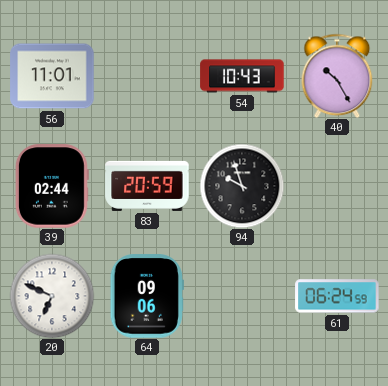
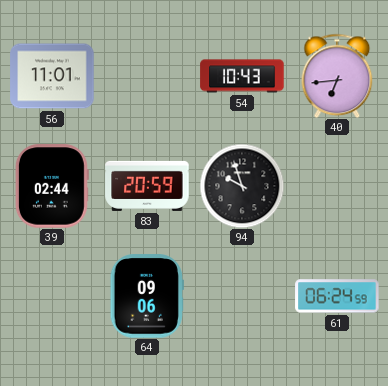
40: 10:25 -> 6:44 (337, 76)
20: 6:49 -> none (52, 296)
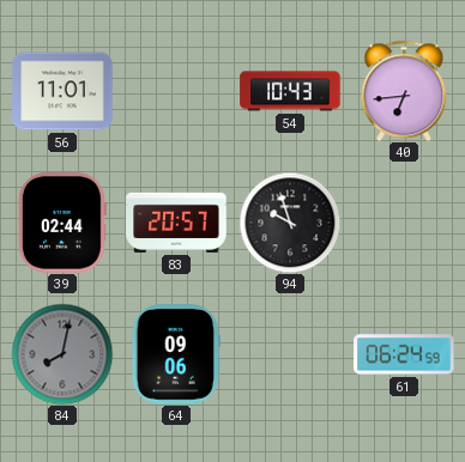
83: 20:59 -> 20:57 (176, 223)
84: none -> 8:02 (62, 354)
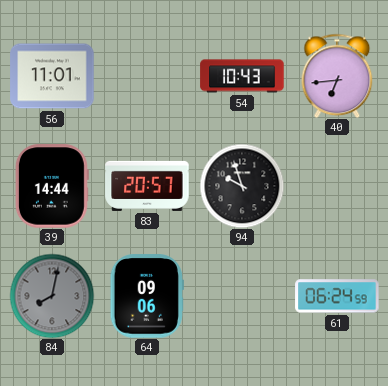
39: 02:44 -> 14:44 (52, 186)
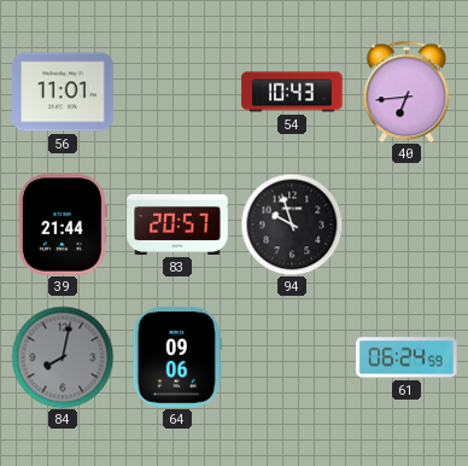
39: 14:44 -> 21:44 (63, 225)
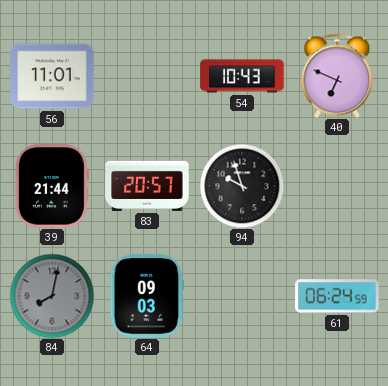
40: 6:44 -> 6:49 (337, 76)
64: 09:06 -> 09:03 (147, 296)
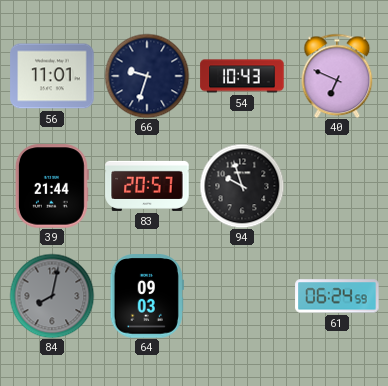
66: none -> 9:33 (147, 76)
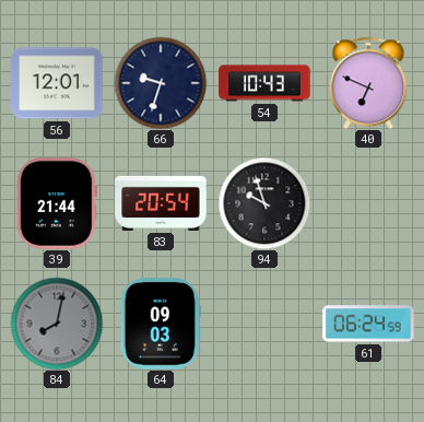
56: 11:01 -> 12:01 (57, 83)
83: 20:57 -> 20:54 (161, 203)
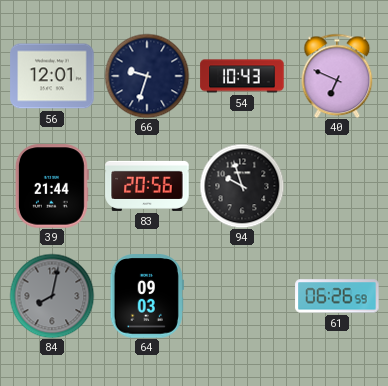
83: 20:54 -> 20:56 (147, 186)
61: 06:24 -> 06:26 (337, 296)
